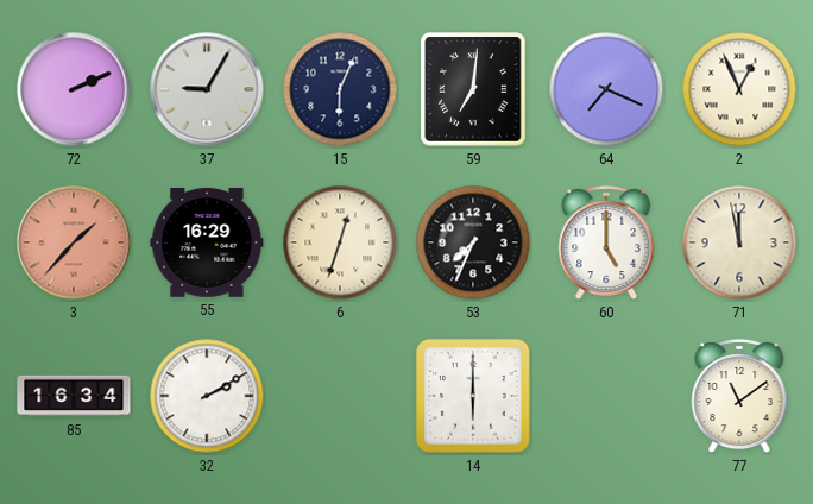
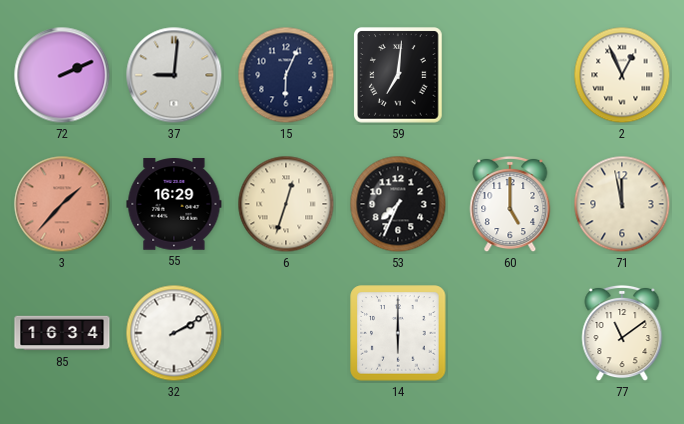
37: 9:05 -> 9:01 (174, 75)
64: 7:19 -> none (606, 89)
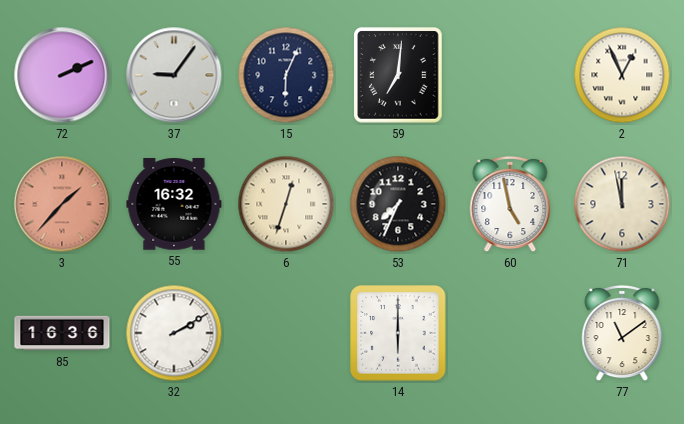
37: 9:01 -> 9:06 (174, 75)
55: 16:29 -> 16:32 (174, 204)
60: 5:00 -> 4:58 (510, 204)
85: 16:34 -> 16:36 (62, 333)
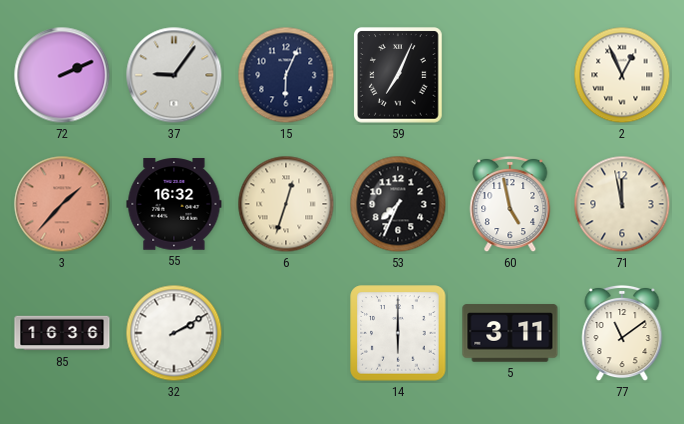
59: 7:01 -> 7:04 (398, 75)
5: none -> 3:11 (510, 333)
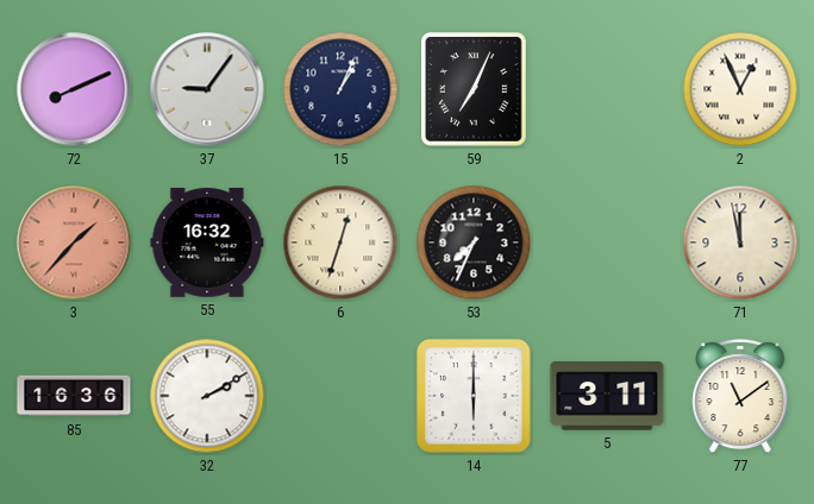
72: 2:11 -> 8:11 (74, 89)
15: 6:04 -> 1:04 (340, 89)
60: 4:58 -> none (510, 204)
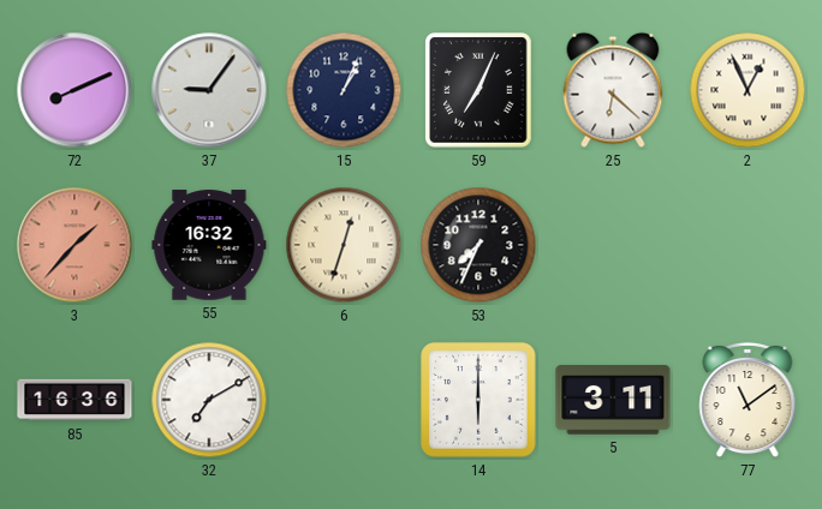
25: none -> 6:22 (613, 90)
71: 11:58 -> none (740, 242)
32: 2:10 -> 7:10 (209, 400)
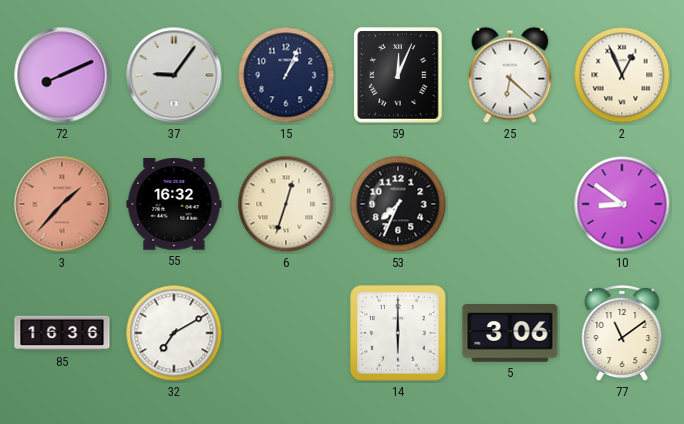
59: 7:04 -> 12:04 (398, 75)
10: none -> 8:51 (622, 204)
5: 3:11 -> 3:06 (510, 333)
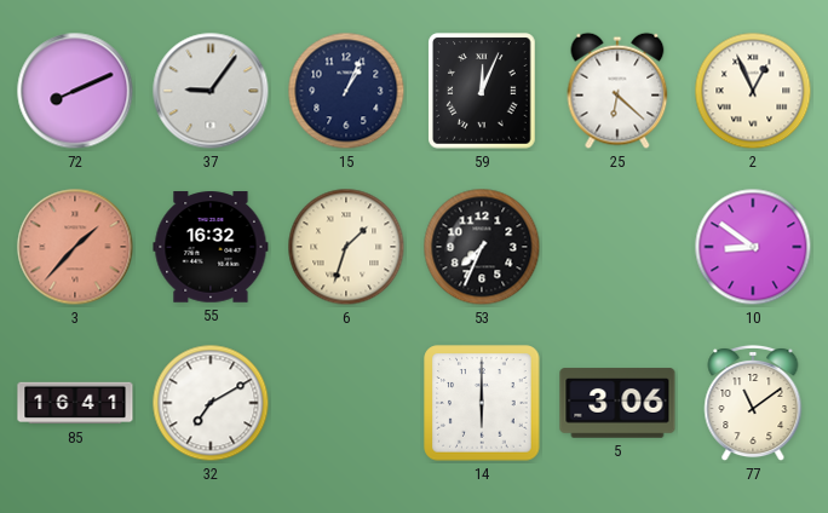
6: 12:33 -> 1:33 (346, 247)
85: 16:36 -> 16:41 (75, 403)
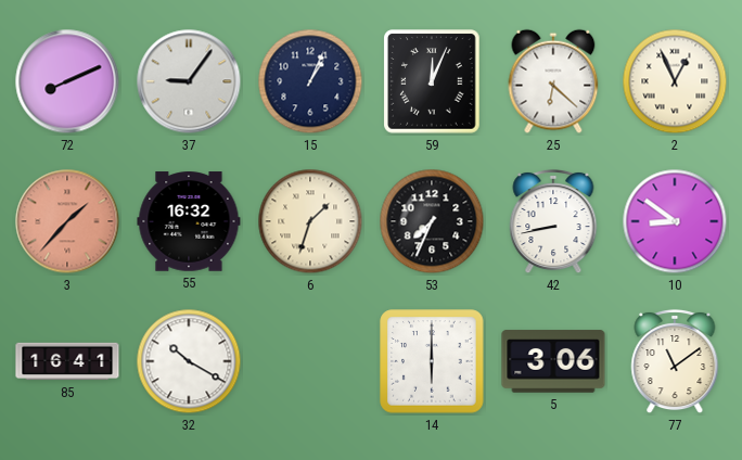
42: none -> 8:43 (553, 221)
32: 7:10 -> 10:20 (189, 361)
